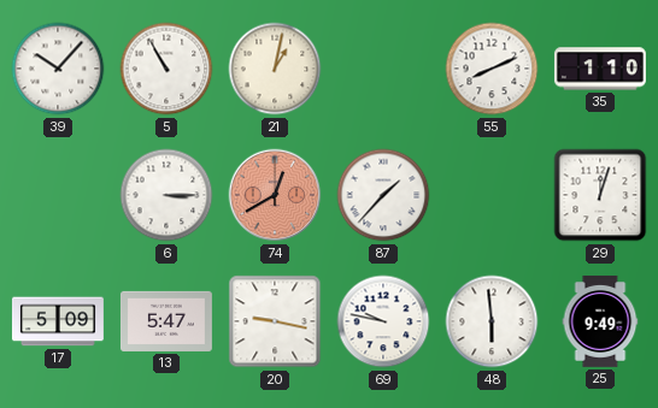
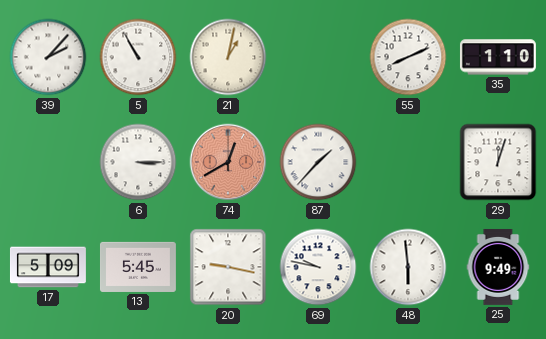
39: 10:07 -> 2:07 (48, 57)
13: 5:47 -> 5:45 (138, 267)
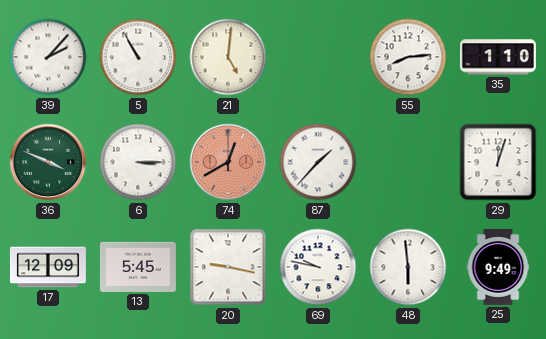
21: 1:02 -> 5:01 (228, 57)
55: 8:11 -> 8:14 (408, 57)
36: none -> 3:49 (48, 162)
17: 5:09 -> 12:09 (48, 267)
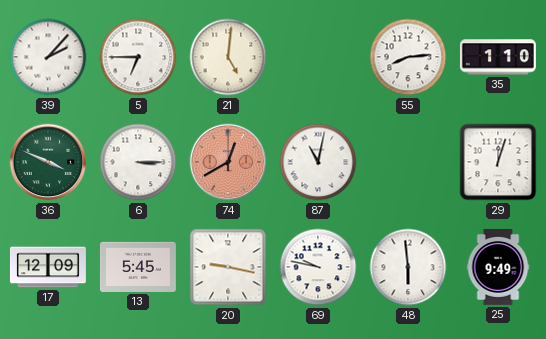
5: 10:55 -> 6:45 (138, 57)
87: 1:37 -> 11:02 (318, 162)
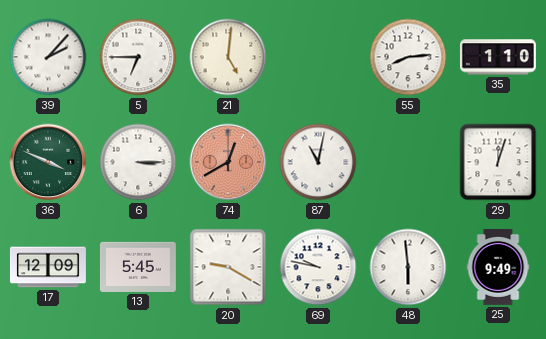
20: 9:17 -> 9:20 (228, 267)
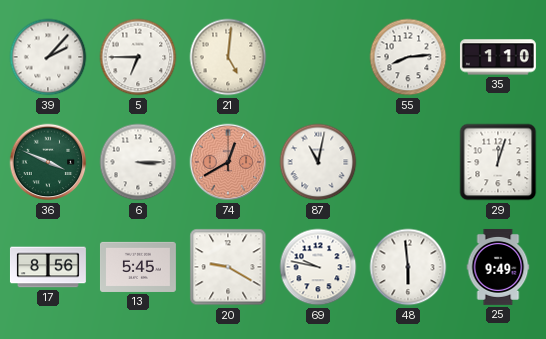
17: 12:09 -> 8:56 (48, 267)
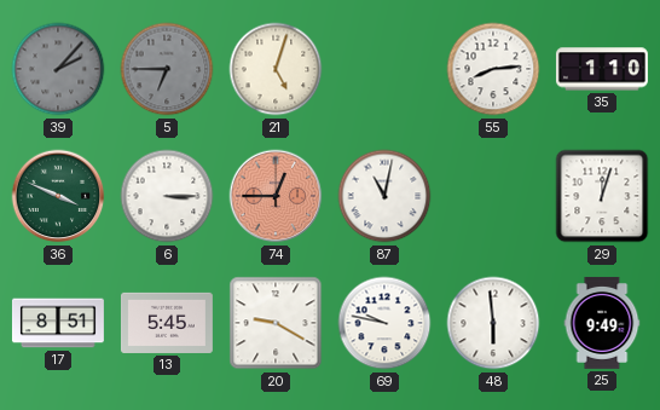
39 dial: white -> grey (58, 69)
5 dial: white -> grey (167, 69)
21: 5:01 -> 5:03 (276, 69)
74: 12:40 -> 12:45 (276, 196)
17: 8:56 -> 8:51 (58, 323)
